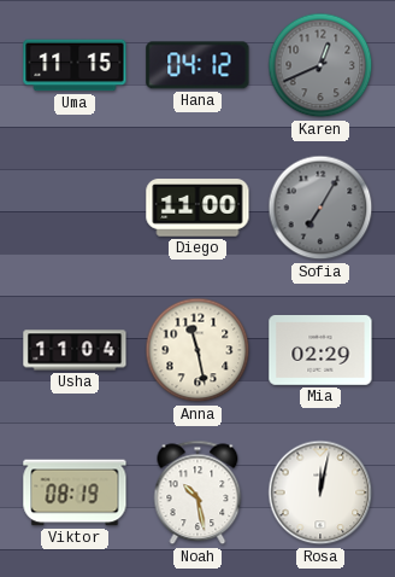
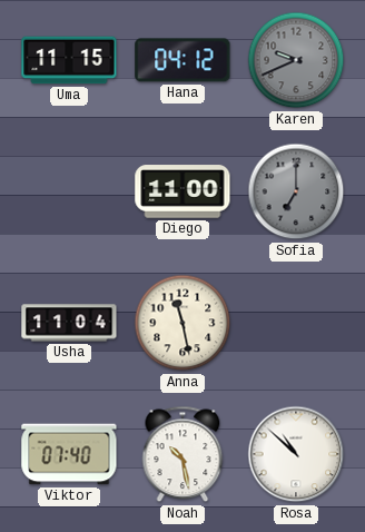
Karen: 12:41 -> 9:41 (296, 60)
Sofia: 7:05 -> 7:00 (296, 191)
Mia: 02:29 -> none (320, 351)
Viktor: 08:19 -> 07:40 (69, 454)
Rosa: 12:02 -> 10:52 (296, 454)
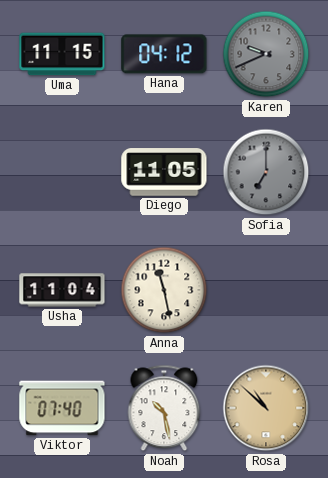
Diego: 11:00 -> 11:05 (164, 172)
Rosa dial: white -> champagne (266, 408)
